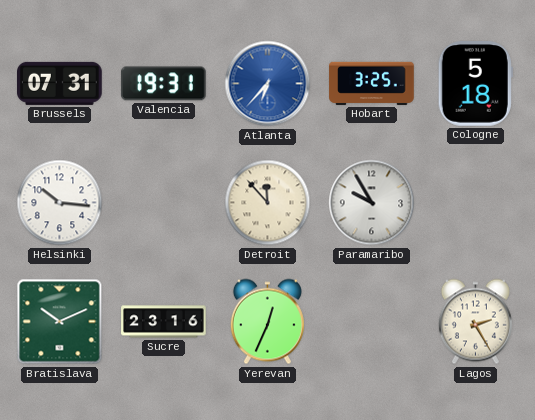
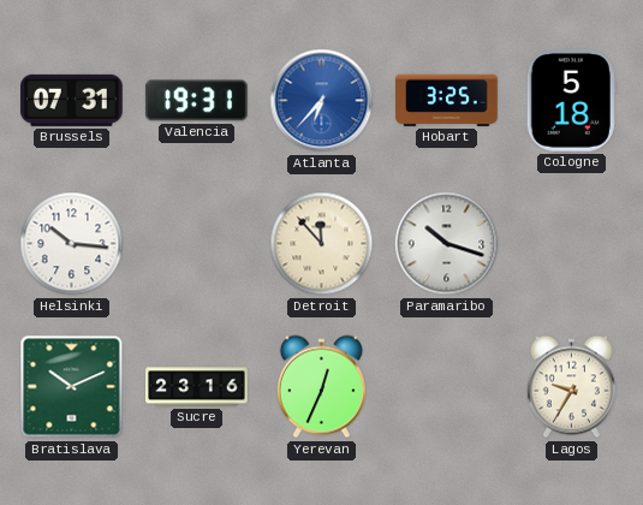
Paramaribo: 9:55 -> 10:18 (447, 244)
Lagos: 2:25 -> 9:35 (571, 387)
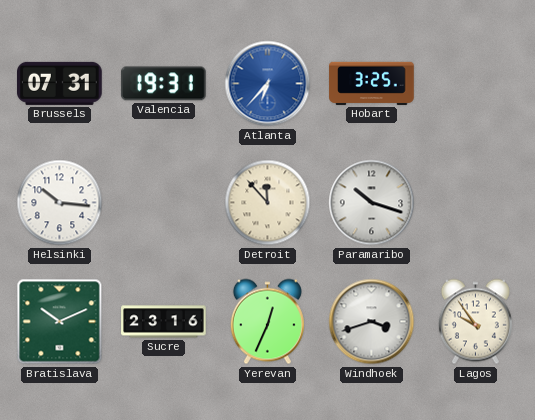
Cologne: 5:18 -> none (571, 101)
Windhoek: none -> 3:42 (372, 322)
Lagos: 9:35 -> 9:54 (475, 322)
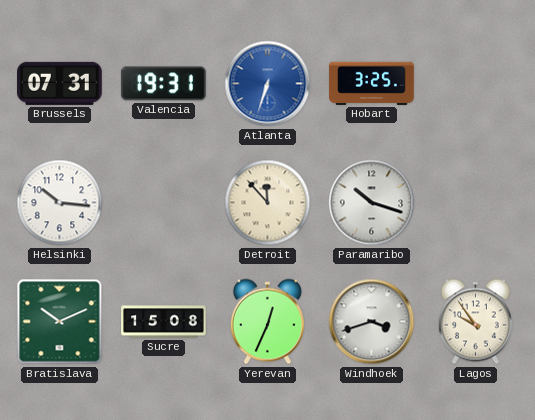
Atlanta: 6:37 -> 6:33 (268, 84)
Sucre: 23:16 -> 15:08 (164, 322)
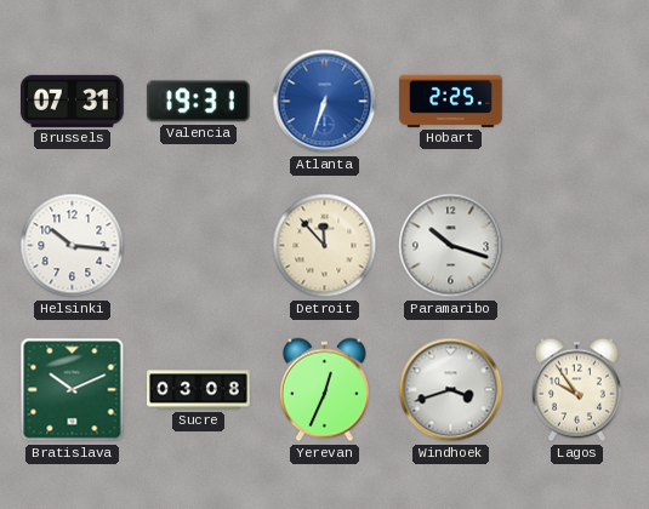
Hobart: 3:25 -> 2:25 (451, 101)
Sucre: 15:08 -> 03:08 (199, 390)
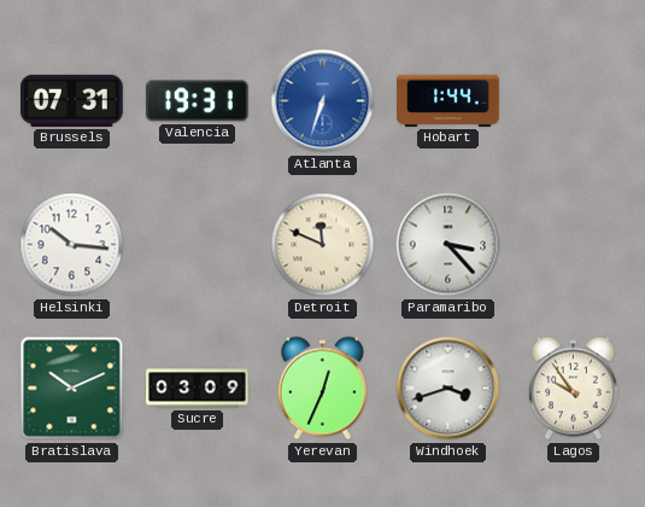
Hobart: 2:25 -> 1:44 (448, 100)
Detroit: 11:53 -> 11:49 (323, 245)
Paramaribo: 10:18 -> 3:23 (448, 245)
Sucre: 03:08 -> 03:09 (198, 389)
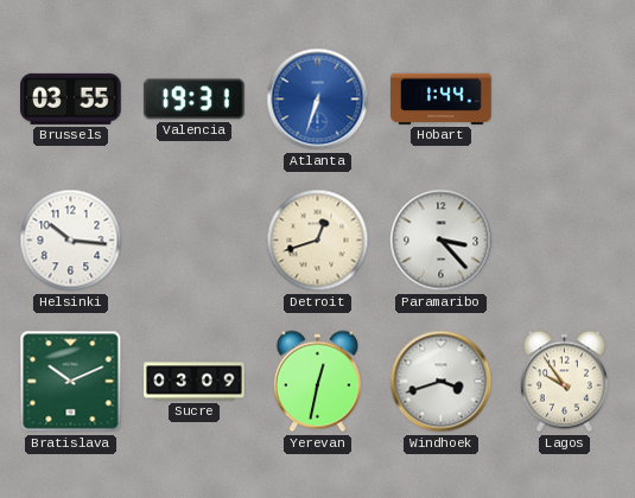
Brussels: 07:31 -> 03:55 (71, 98)
Detroit: 11:49 -> 12:42 (318, 241)
Yerevan: 12:34 -> 12:32 (317, 382)
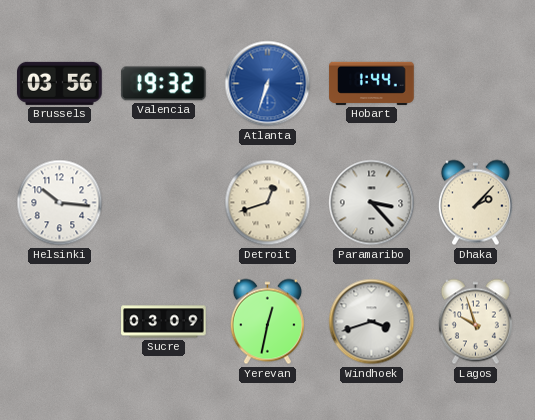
Brussels: 03:55 -> 03:56 (60, 83)
Valencia: 19:31 -> 19:32 (163, 84)
Dhaka: none -> 2:07 (475, 203)
Bratislava: 10:11 -> none (71, 382)
Lagos: 9:54 -> 9:57 (475, 322)
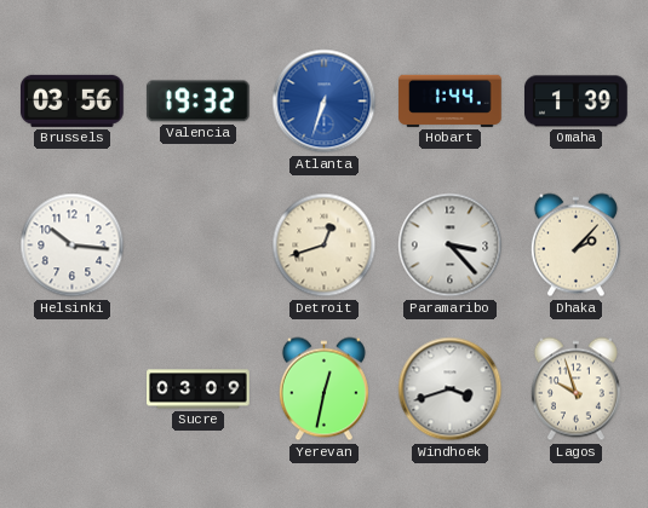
Omaha: none -> 1:39 (577, 102)
